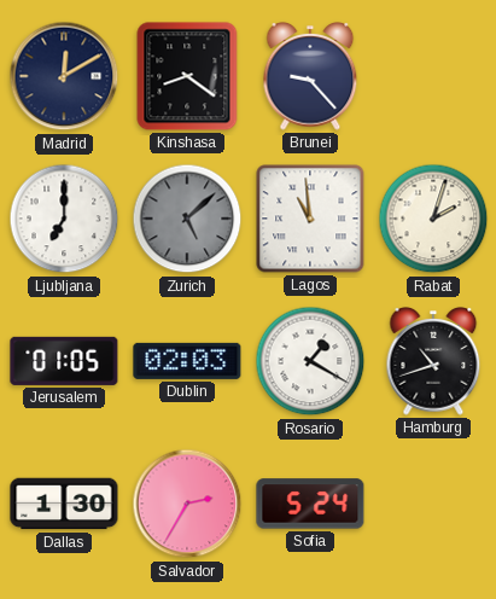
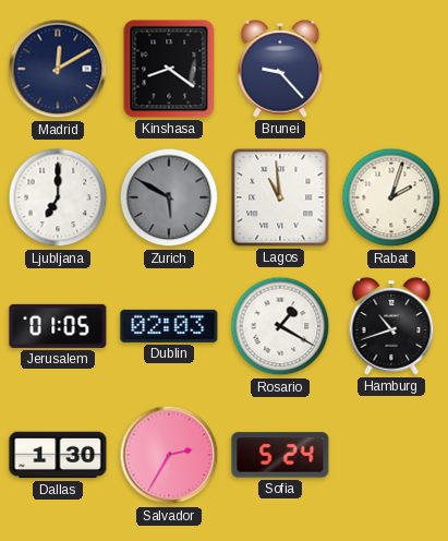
Zurich: 5:08 -> 5:50 (169, 197)
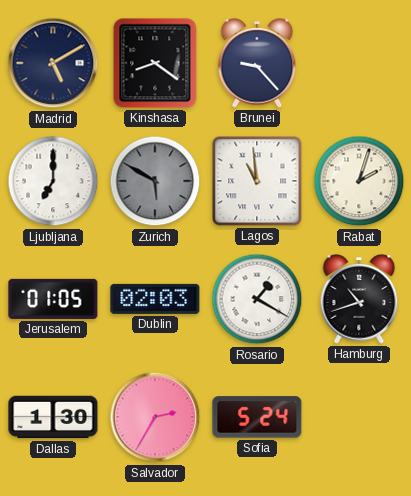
Madrid: 12:10 -> 5:10 (53, 63)
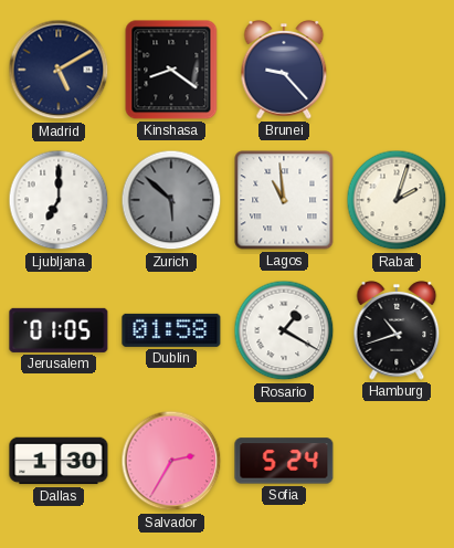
Zurich: 5:50 -> 5:52 (171, 200)
Dublin: 02:03 -> 01:58 (171, 330)
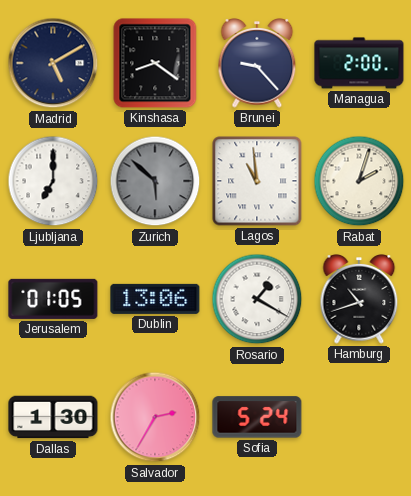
Managua: none -> 2:00 (359, 63)
Dublin: 01:58 -> 13:06 (155, 299)
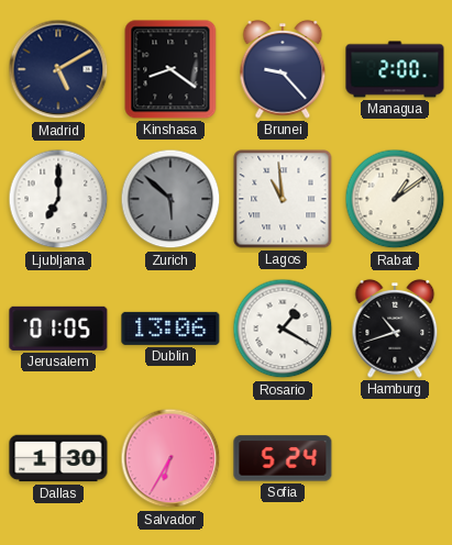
Rabat: 2:03 -> 1:09 (395, 199)
Salvador: 2:35 -> 6:35 (170, 458)
